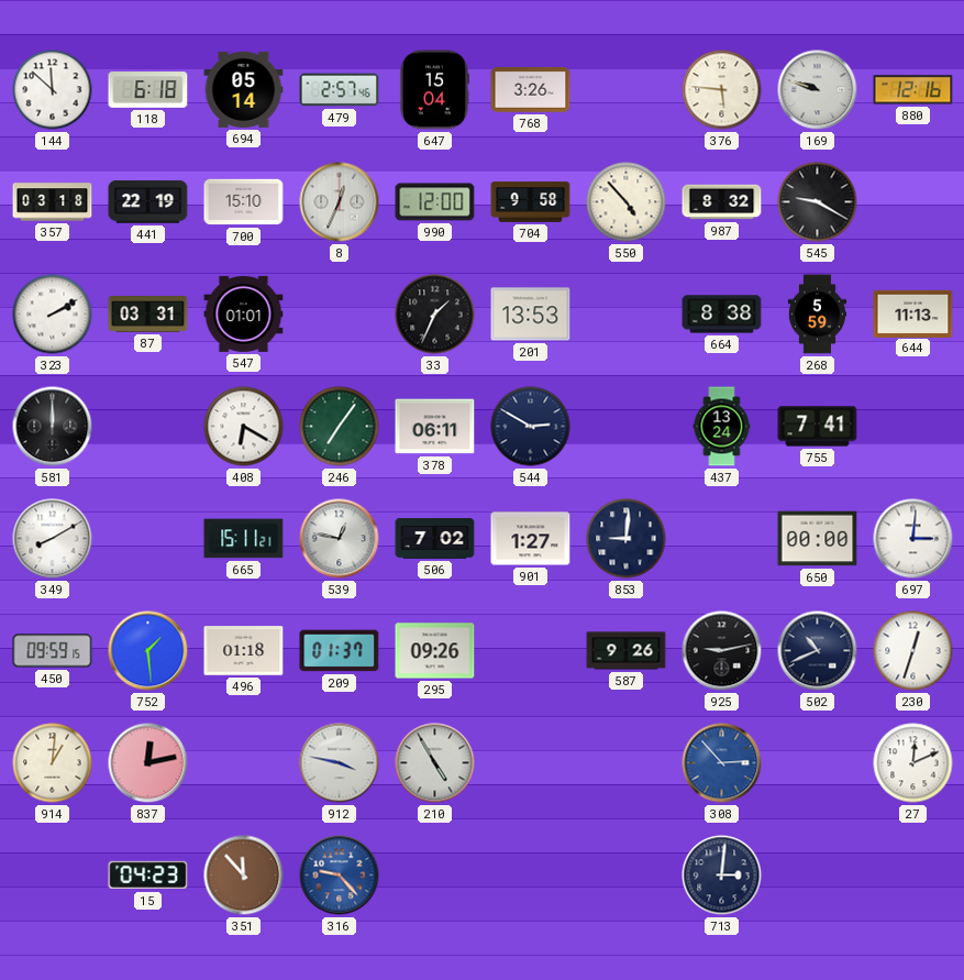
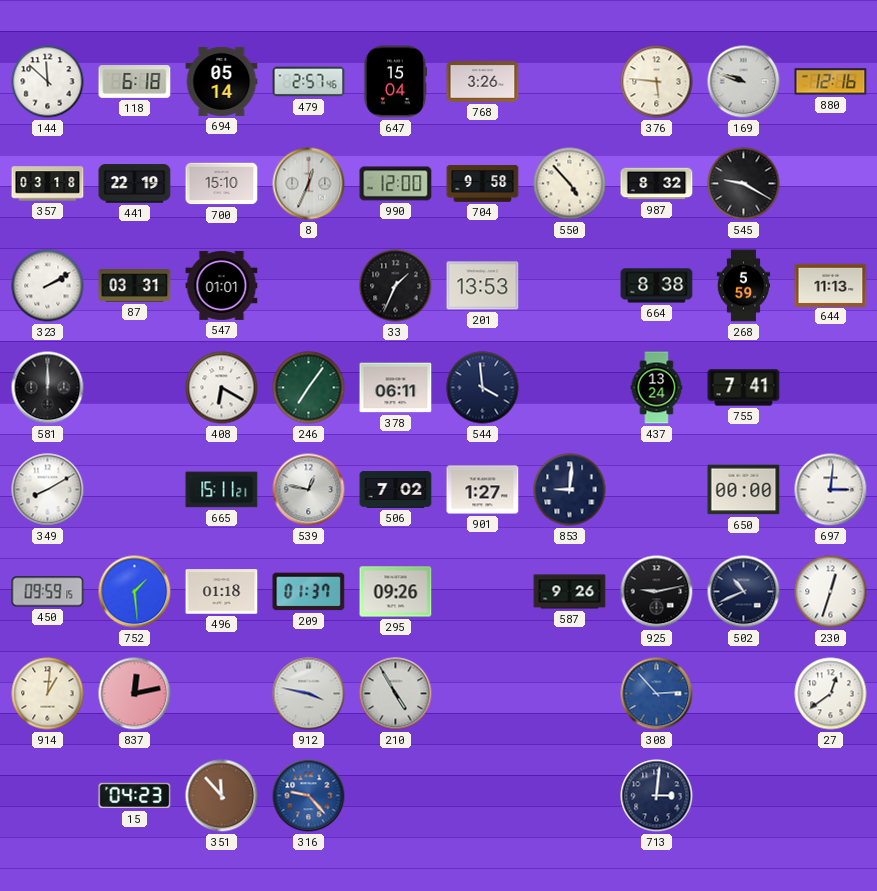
544: 2:50 -> 3:59 (483, 388)
27: 12:11 -> 12:39 (831, 694)
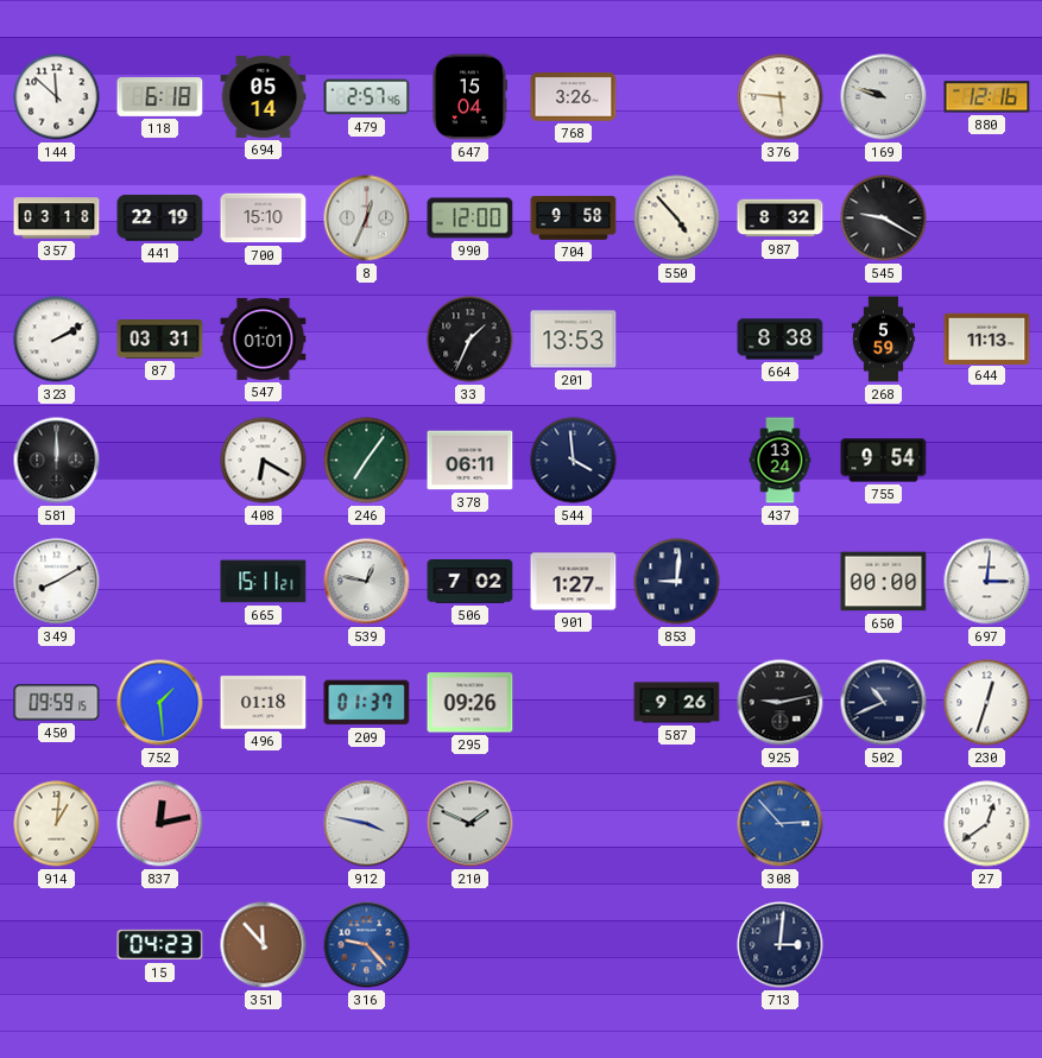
755: 7:41 -> 9:54 (884, 461)
210: 4:55 -> 1:49 (471, 824)
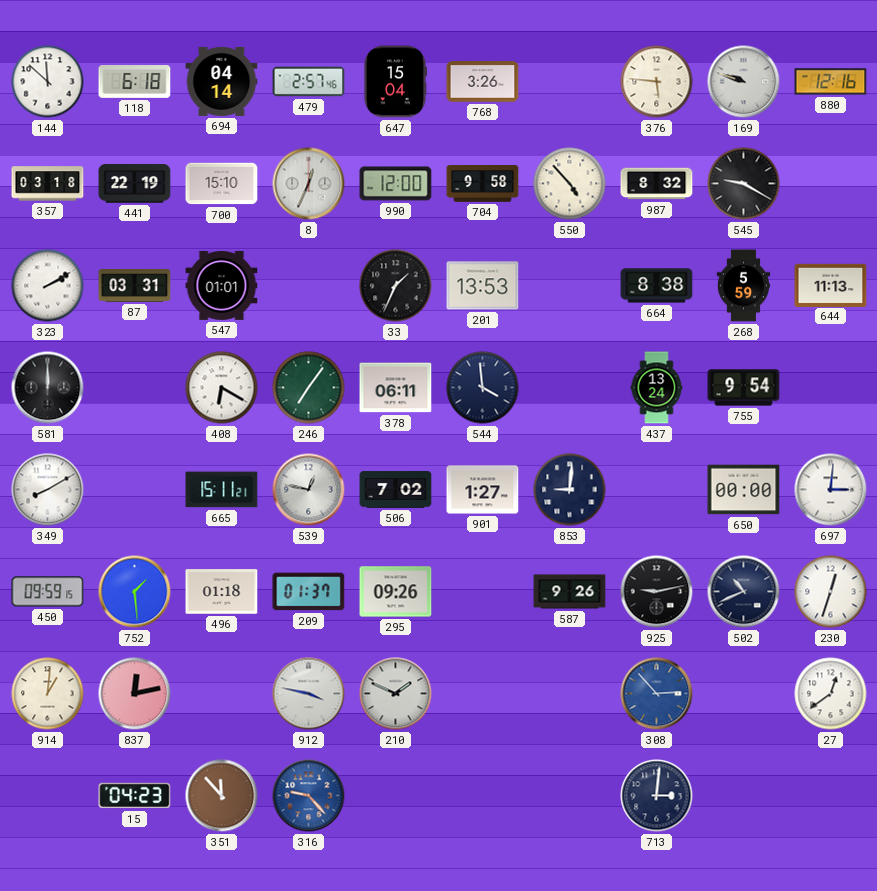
694: 05:14 -> 04:14 (222, 81)
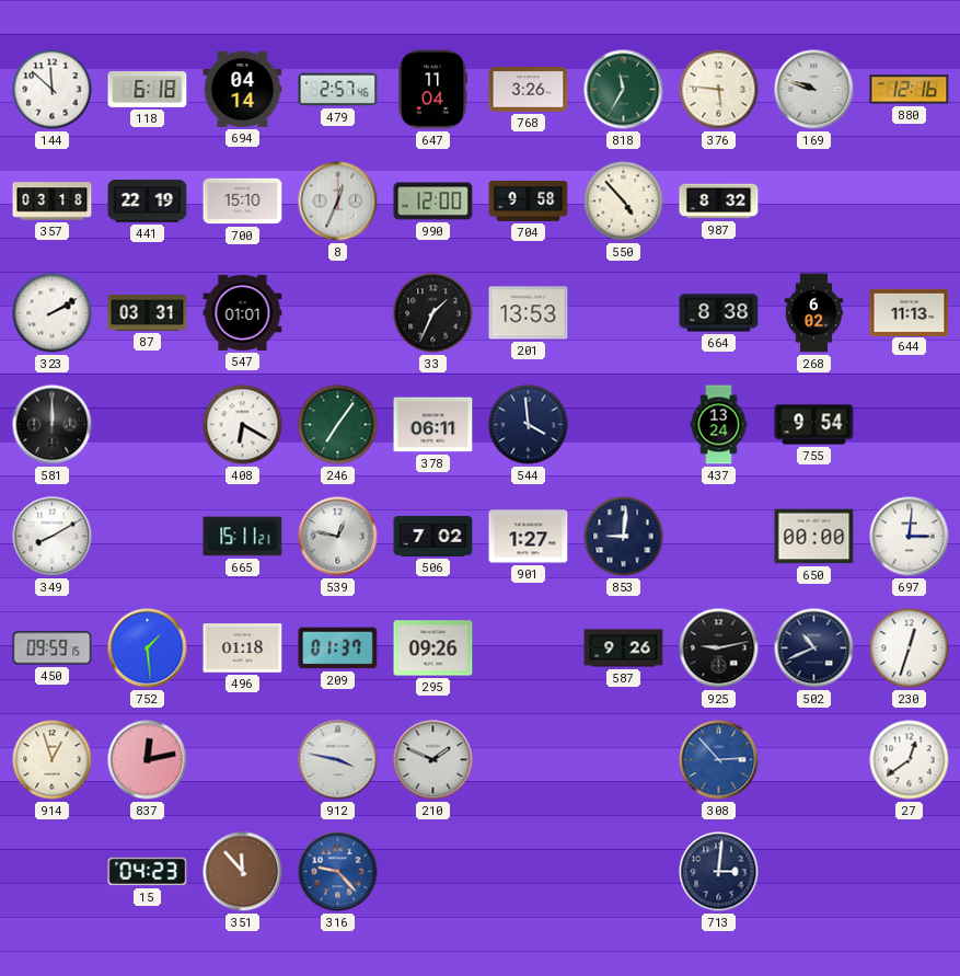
647: 15:04 -> 11:04 (431, 90)
818: none -> 11:35 (624, 90)
545: 9:20 -> none (744, 184)
268: 5:59 -> 6:02 (814, 313)
914: 1:01 -> 12:57 (53, 760)
